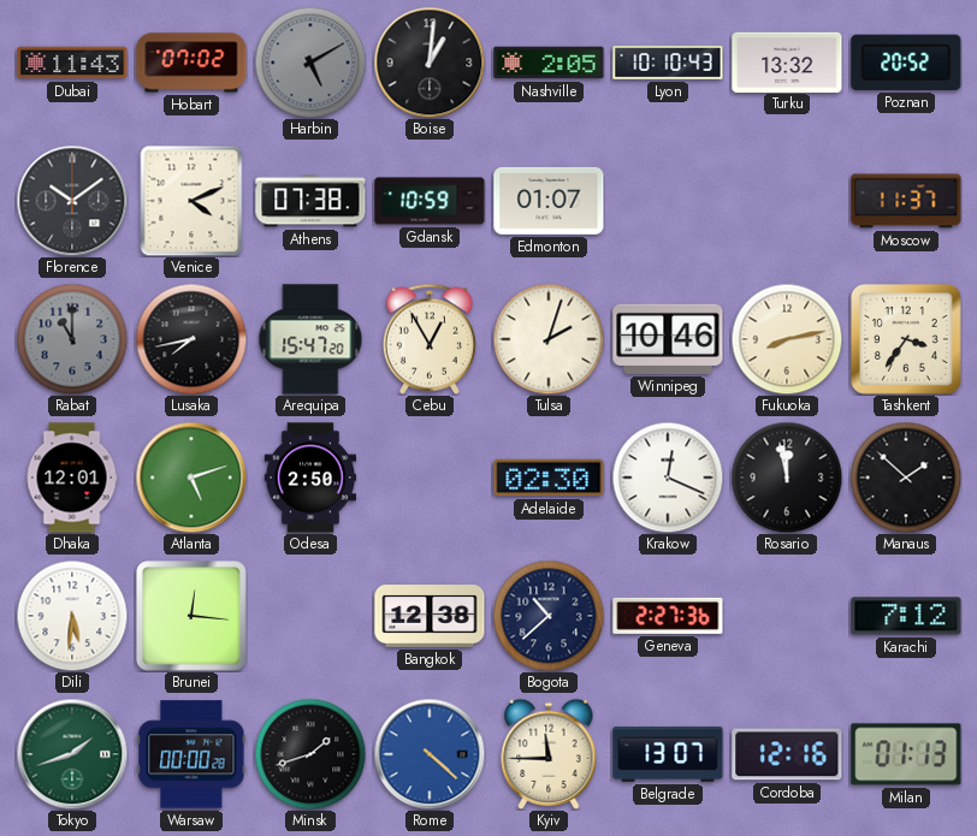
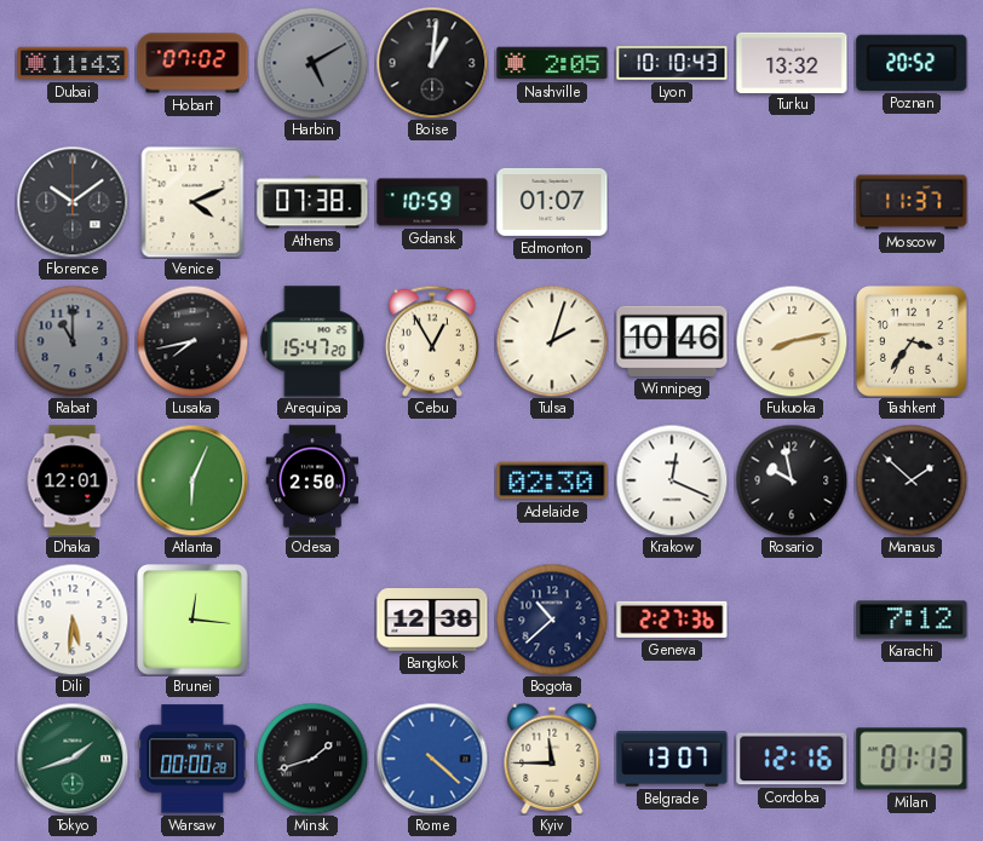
Atlanta: 5:12 -> 6:04 (192, 480)
Rosario: 11:58 -> 9:58 (792, 480)
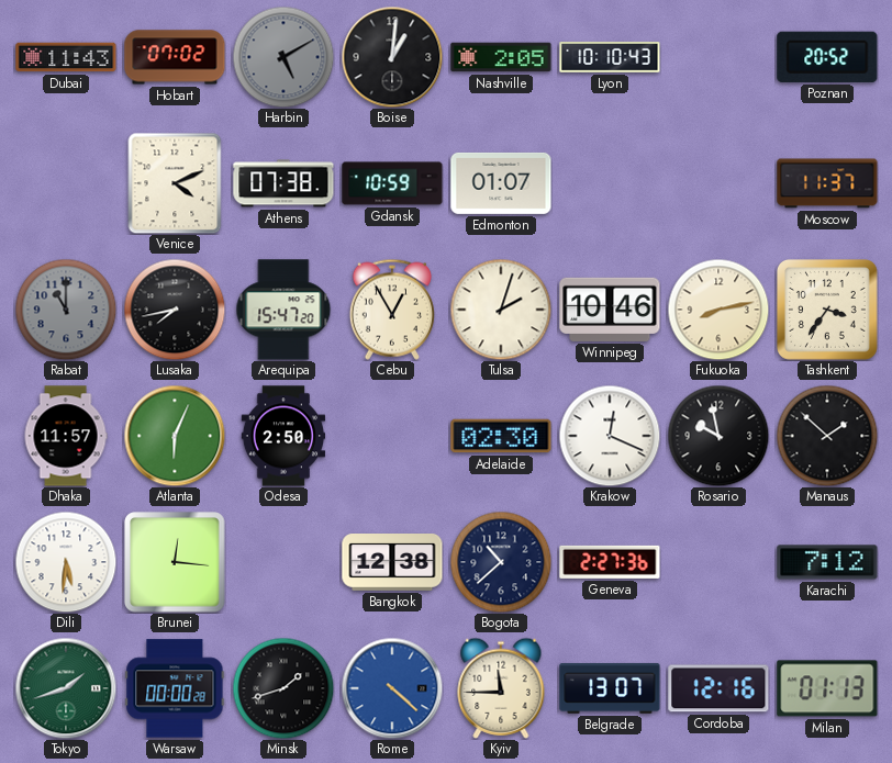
Turku: 13:32 -> none (792, 62)
Florence: 10:09 -> none (73, 202)
Dhaka: 12:01 -> 11:57 (66, 436)
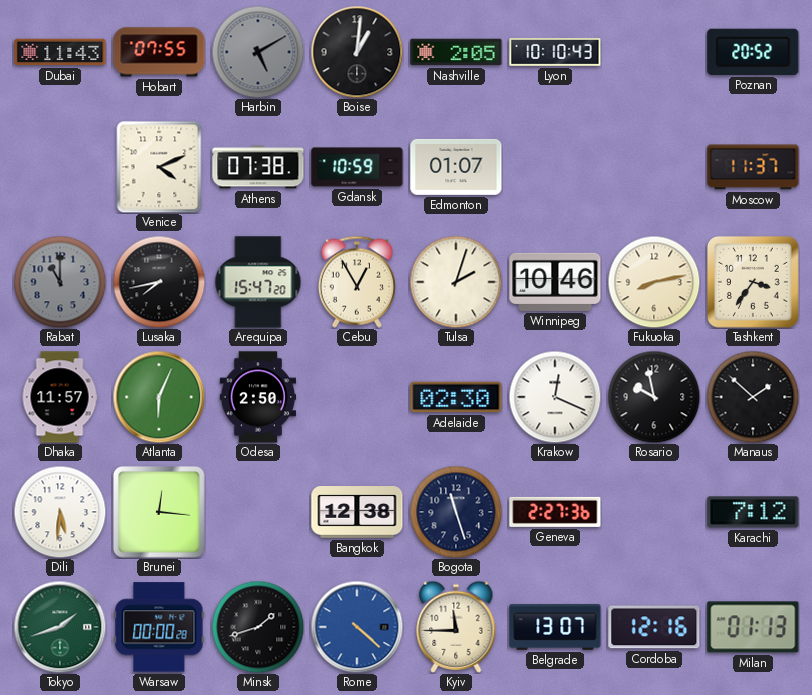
Hobart: 07:02 -> 07:55 (159, 52)
Bogota: 10:38 -> 11:27 (456, 512)
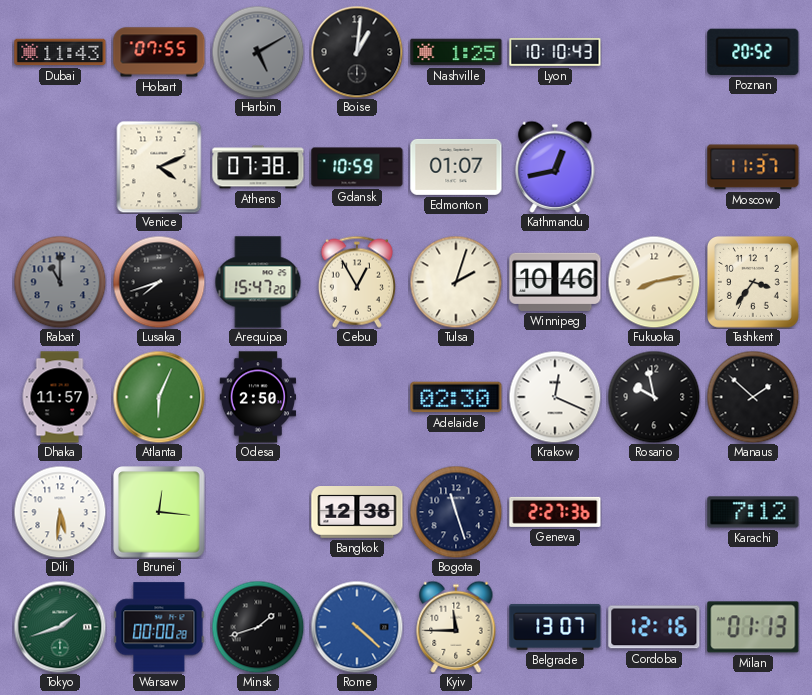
Nashville: 2:05 -> 1:25 (456, 52)
Kathmandu: none -> 12:43 (555, 167)
Lusaka: 7:43 -> 7:42 (159, 282)
